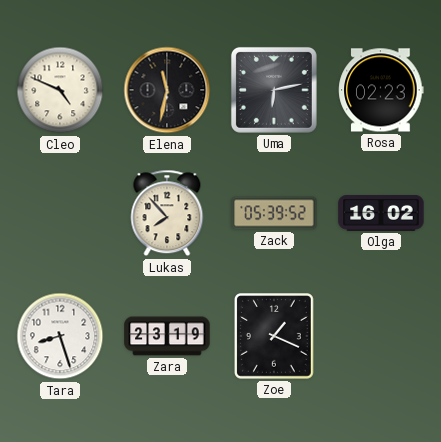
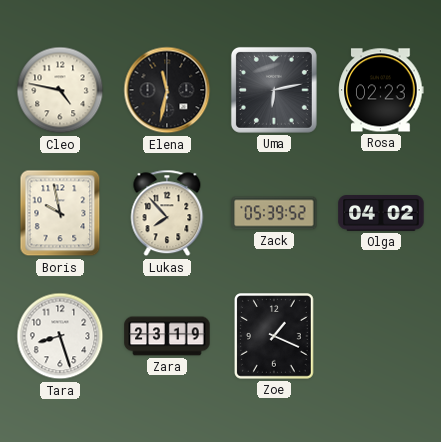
Cleo: 4:49 -> 4:47 (60, 90)
Boris: none -> 9:58 (60, 213)
Olga: 16:02 -> 04:02 (381, 214)
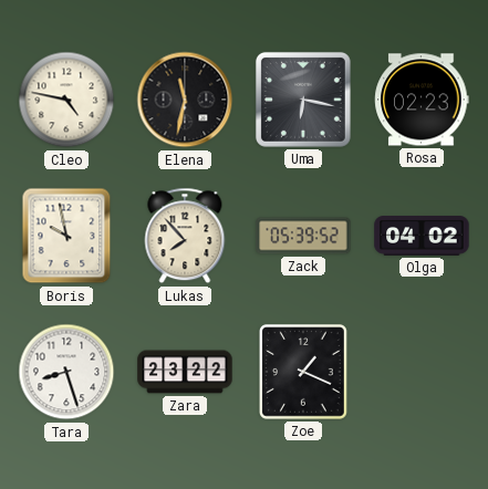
Uma: 6:13 -> 6:17 (303, 100)
Zara: 23:19 -> 23:22 (185, 372)
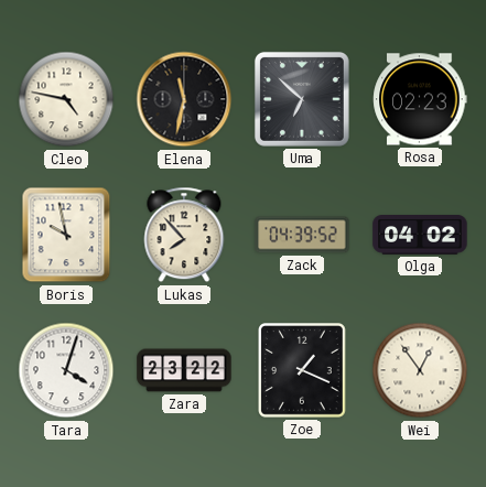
Uma: 6:17 -> 6:52 (302, 99)
Zack: 05:39 -> 04:39 (302, 235)
Tara: 8:27 -> 4:03 (66, 370)
Wei: none -> 12:54 (420, 370)
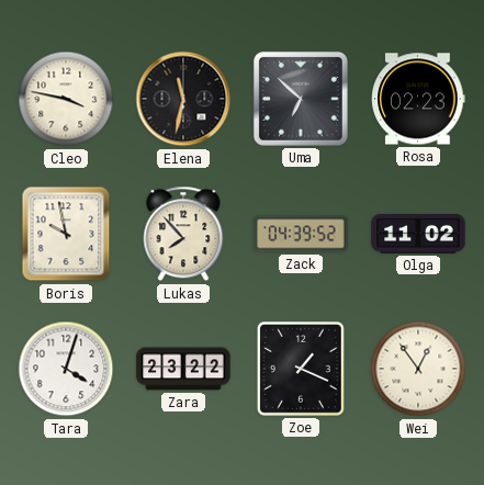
Cleo: 4:47 -> 3:47 (66, 99)
Olga: 04:02 -> 11:02 (418, 235)
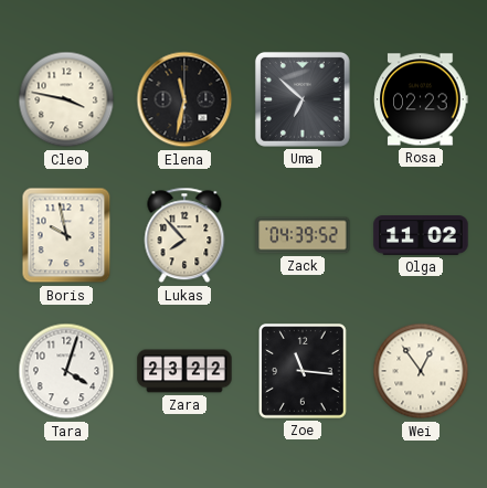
Zoe: 1:19 -> 11:16 (304, 372)
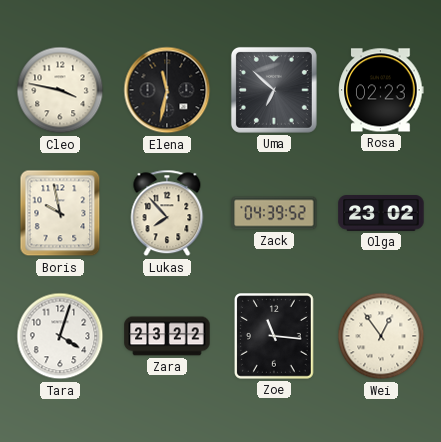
Olga: 11:02 -> 23:02 (381, 214)
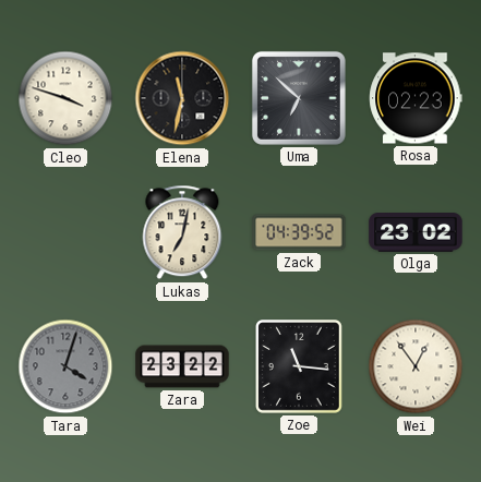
Cleo: 3:47 -> 3:48 (65, 98)
Boris: 9:58 -> none (60, 213)
Lukas: 7:53 -> 7:02 (182, 232)
Tara dial: white -> grey (65, 366)
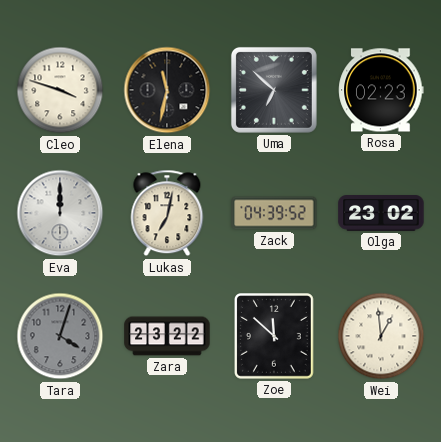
Eva: none -> 12:00 (60, 213)
Zoe: 11:16 -> 11:52 (275, 337)
Wei: 12:54 -> 12:59 (381, 336)
